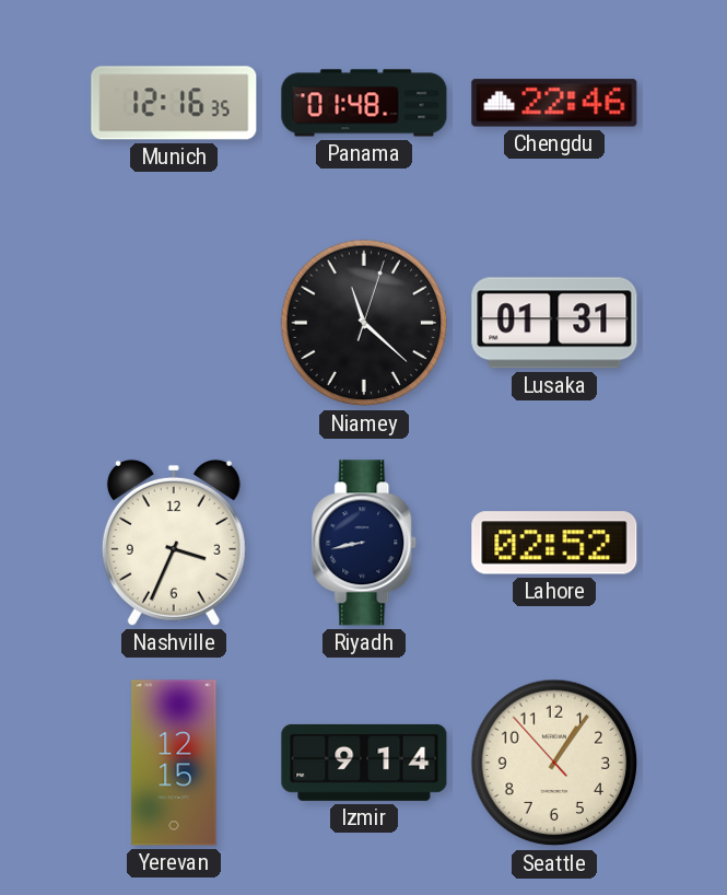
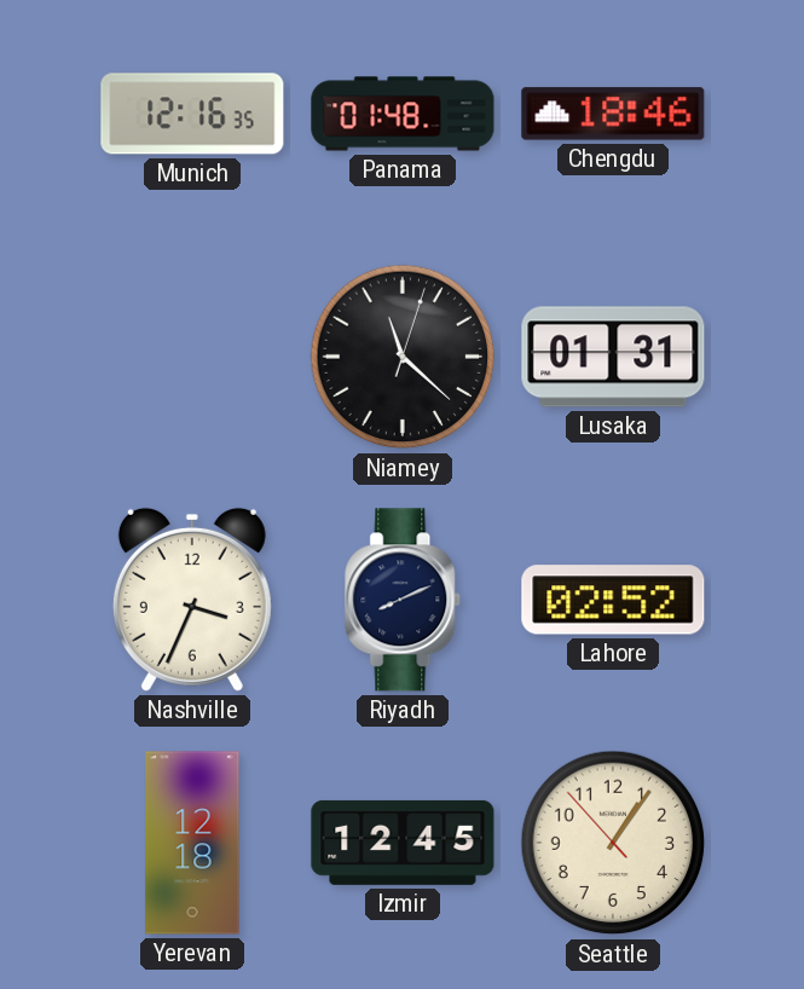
Chengdu: 22:46 -> 18:46 (613, 114)
Riyadh: 8:43 -> 8:11 (404, 600)
Yerevan: 12:15 -> 12:18 (192, 843)
Izmir: 9:14 -> 12:45 (403, 843)
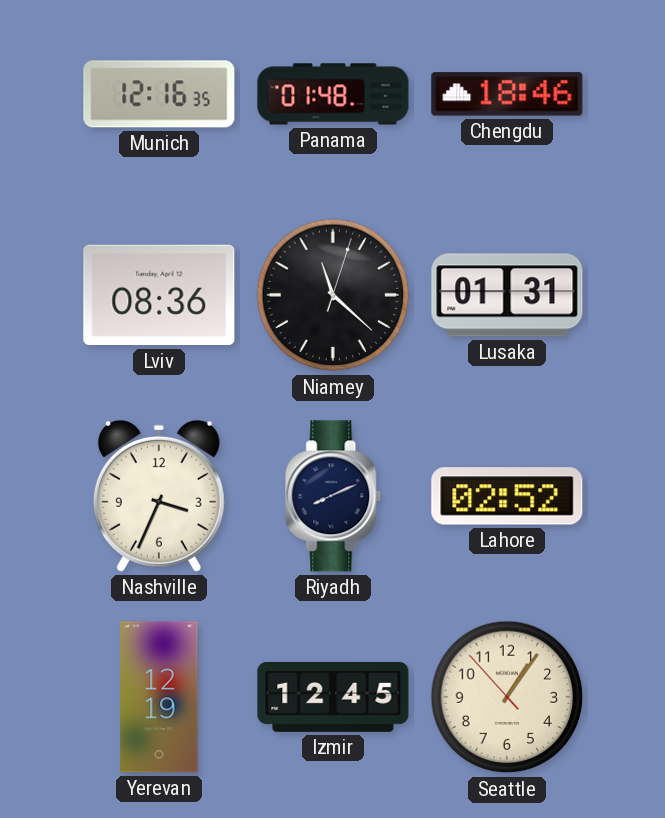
Lviv: none -> 08:36 (159, 295)
Yerevan: 12:18 -> 12:19 (159, 697)
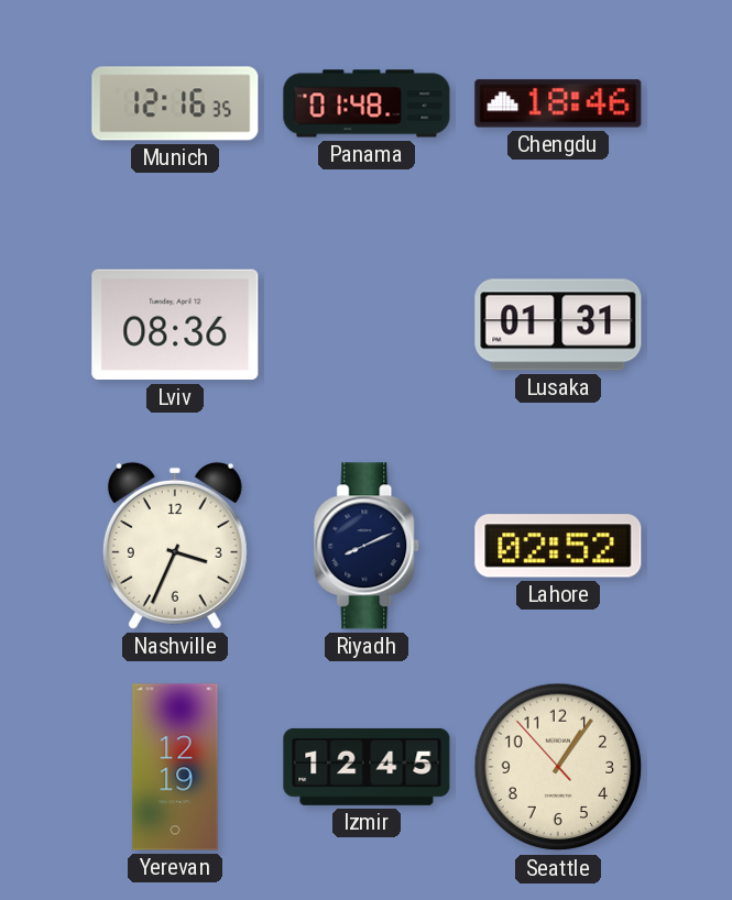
Niamey: 11:22 -> none (333, 295)
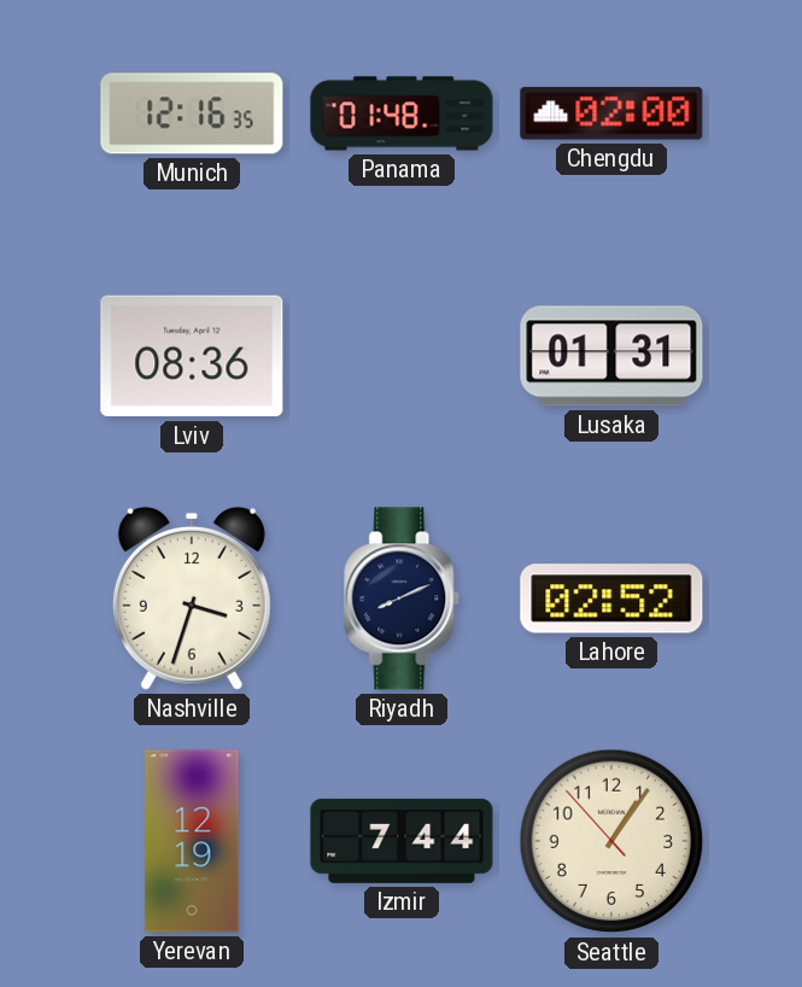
Chengdu: 18:46 -> 02:00 (611, 113)
Nashville: 3:34 -> 3:33 (192, 598)
Izmir: 12:45 -> 7:44 (402, 841)
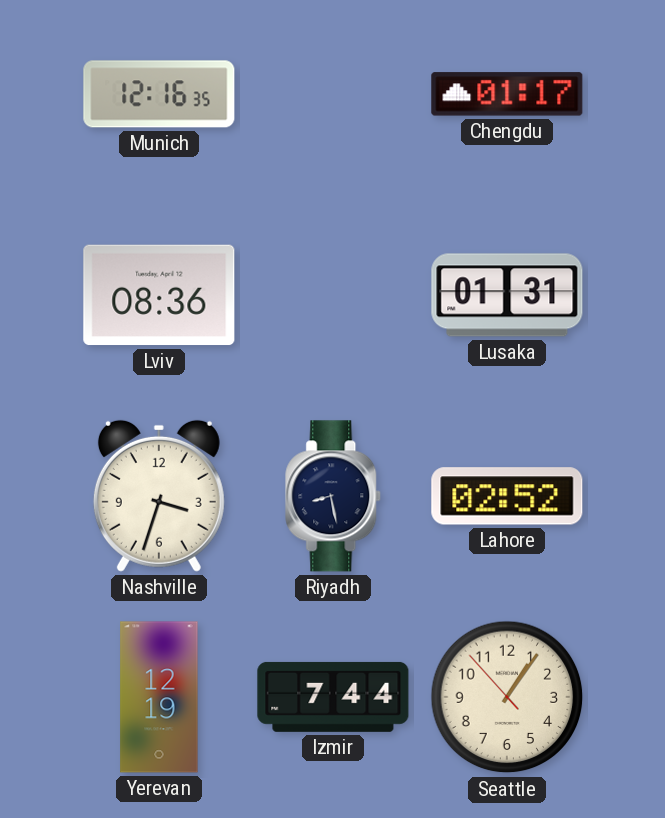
Panama: 01:48 -> none (402, 113)
Chengdu: 02:00 -> 01:17 (507, 94)
Riyadh: 8:11 -> 8:28 (334, 496)
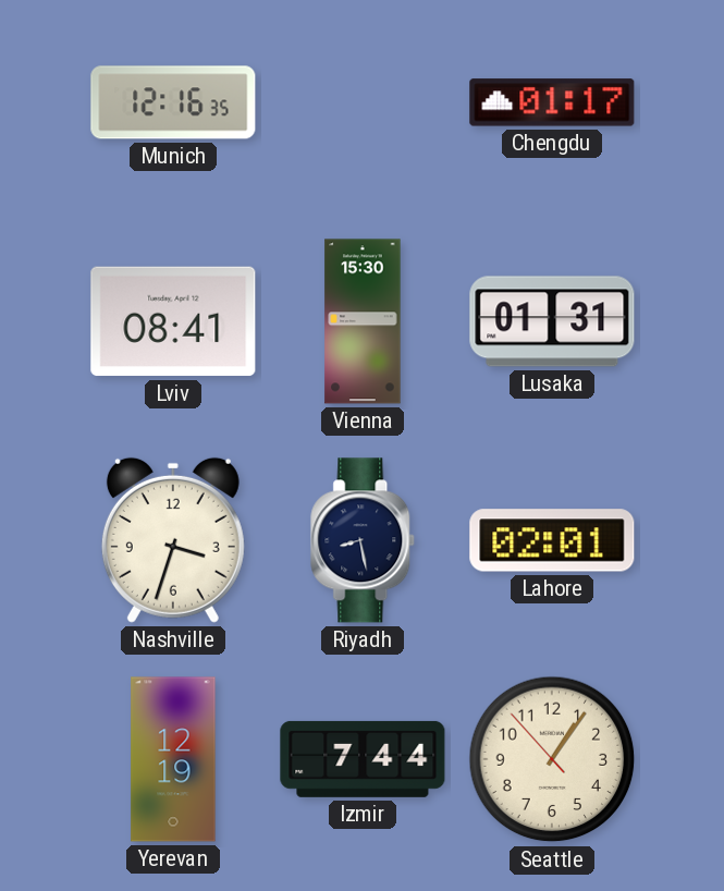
Lviv: 08:36 -> 08:41 (173, 321)
Vienna: none -> 15:30 (363, 321)
Lahore: 02:52 -> 02:01 (552, 540)
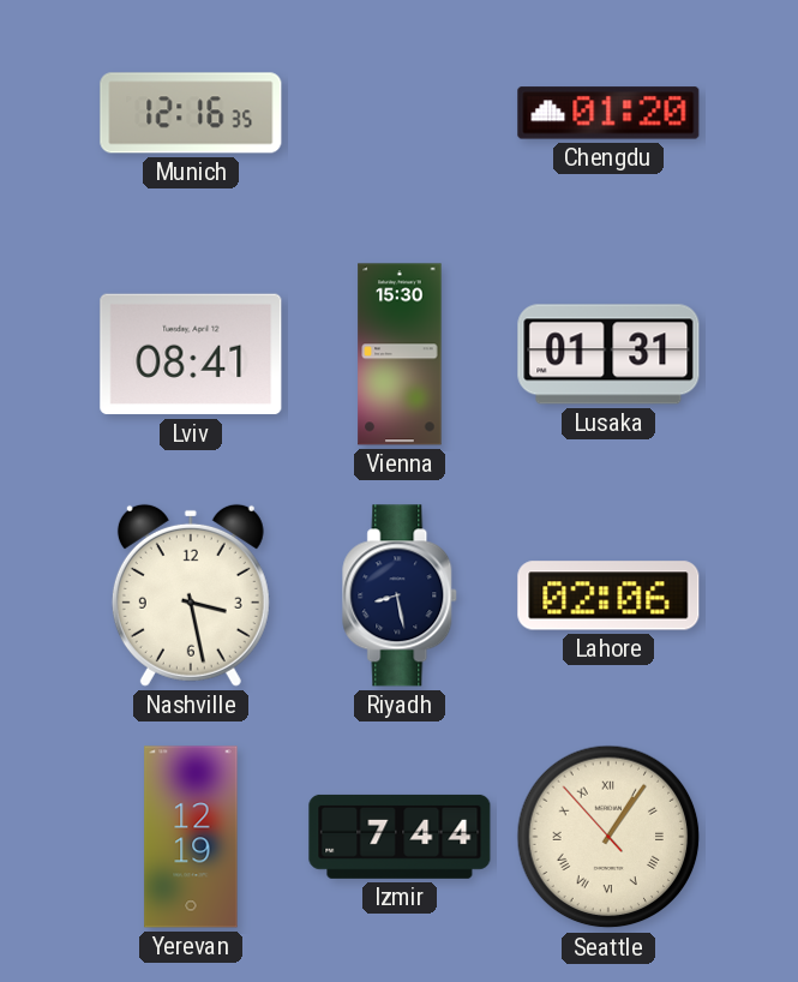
Chengdu: 01:17 -> 01:20 (608, 113)
Nashville: 3:33 -> 3:28 (191, 595)
Lahore: 02:01 -> 02:06 (608, 595)
Seattle numerals: Arabic -> Roman (608, 837)
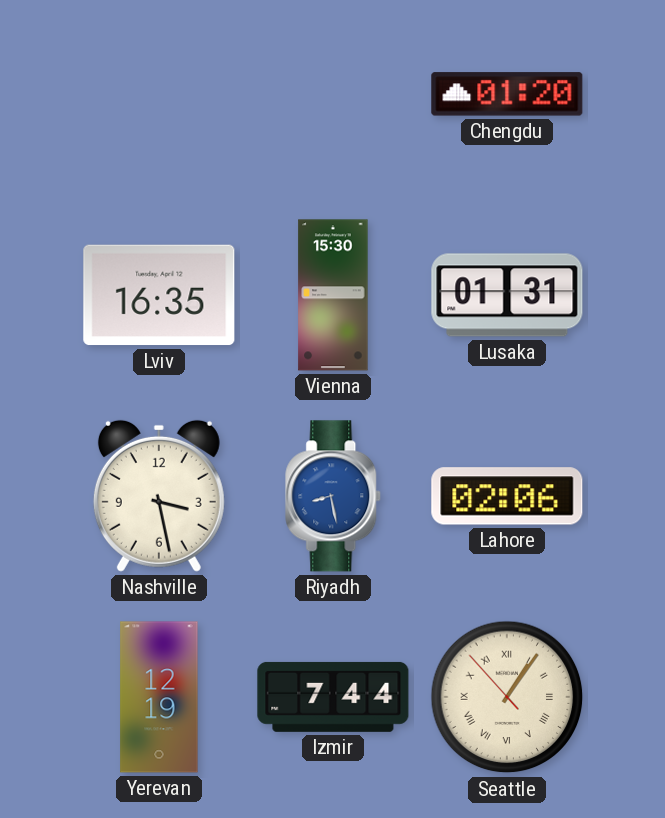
Munich: 12:16 -> none (191, 113)
Lviv: 08:41 -> 16:35 (159, 295)
Riyadh dial: navy -> blue (334, 496)
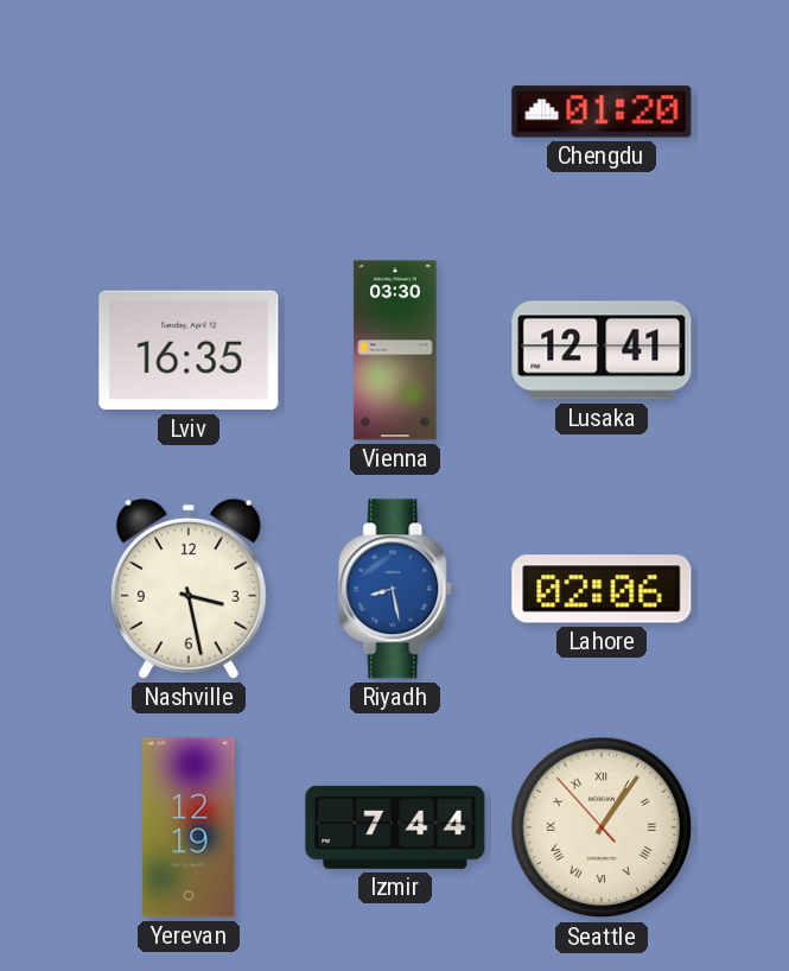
Vienna: 15:30 -> 03:30 (395, 350)
Lusaka: 01:31 -> 12:41 (602, 350)
